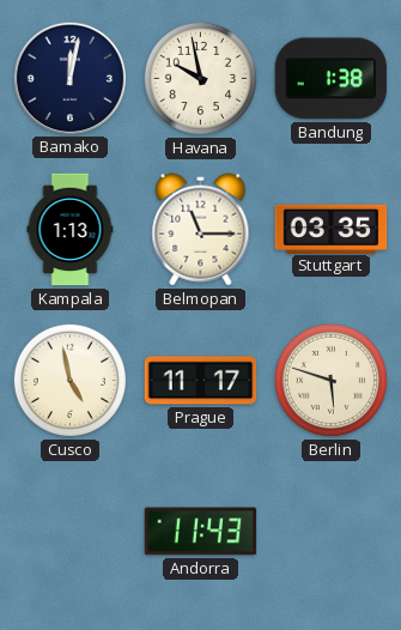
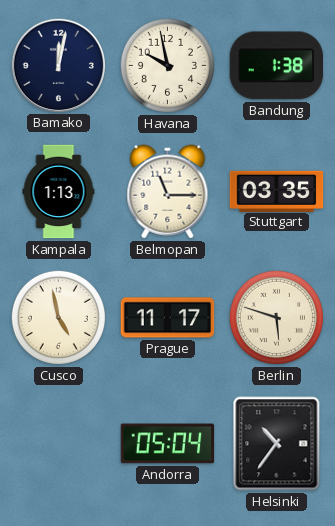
Andorra: 11:43 -> 05:04 (168, 444)
Helsinki: none -> 10:36 (277, 444)
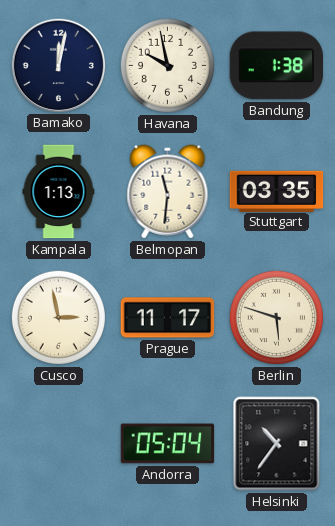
Belmopan: 11:15 -> 11:31 (168, 192)
Cusco: 4:58 -> 2:58 (58, 317)
